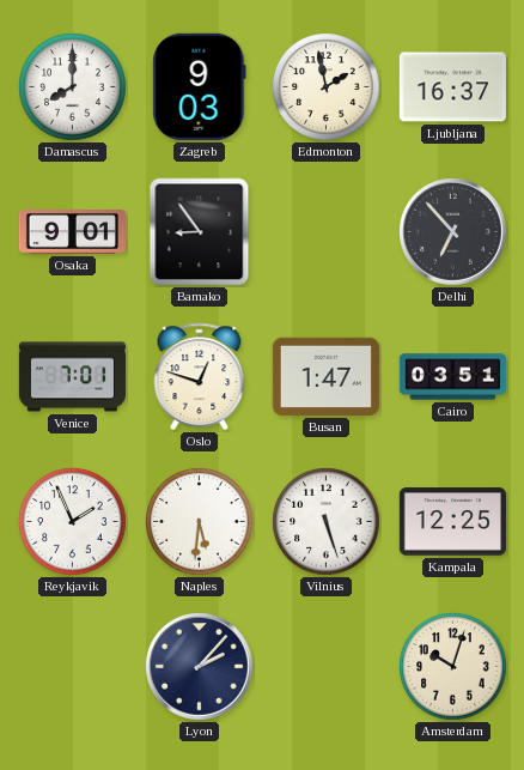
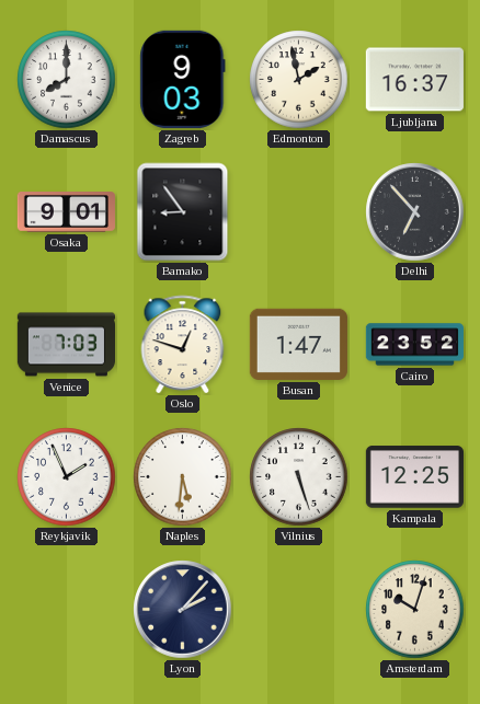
Venice: 7:01 -> 7:03 (66, 345)
Cairo: 03:51 -> 23:52 (414, 345)
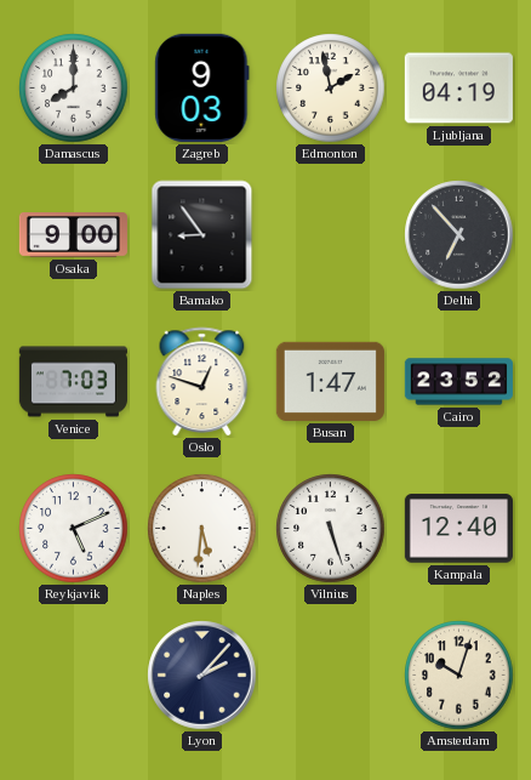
Ljubljana: 16:37 -> 04:19 (458, 89)
Osaka: 9:01 -> 9:00 (73, 235)
Reykjavik: 1:56 -> 5:11 (74, 529)
Kampala: 12:25 -> 12:40 (458, 529)
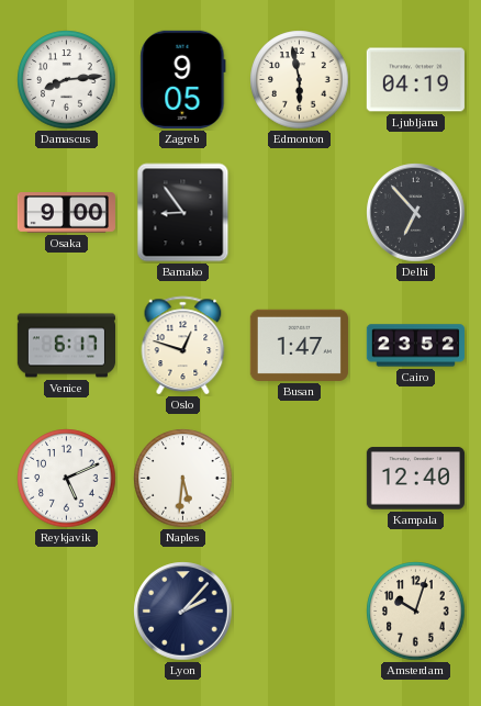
Damascus: 8:00 -> 8:14 (67, 80)
Zagreb: 9:03 -> 9:05 (183, 79)
Edmonton: 1:58 -> 5:58 (300, 80)
Venice: 7:03 -> 6:17 (66, 346)
Vilnius: 5:27 -> none (331, 529)
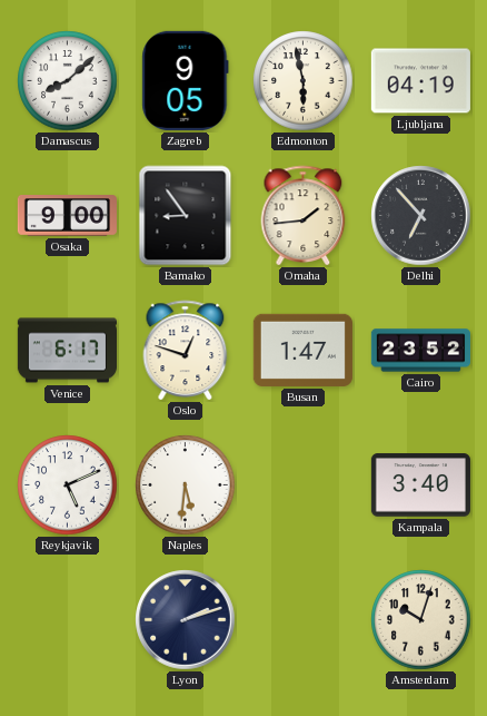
Damascus: 8:14 -> 8:08 (68, 81)
Omaha: none -> 1:44 (304, 215)
Kampala: 12:40 -> 3:40 (420, 485)
Lyon: 2:07 -> 2:12 (186, 620)
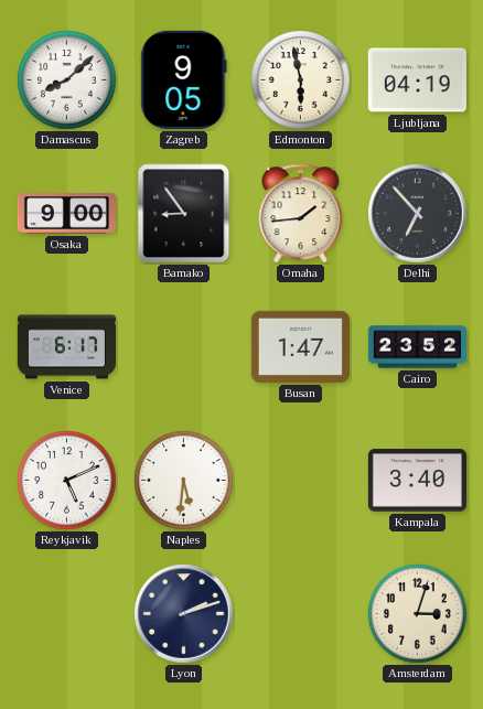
Oslo: 12:48 -> none (186, 350)
Amsterdam: 10:03 -> 3:03 (418, 614)
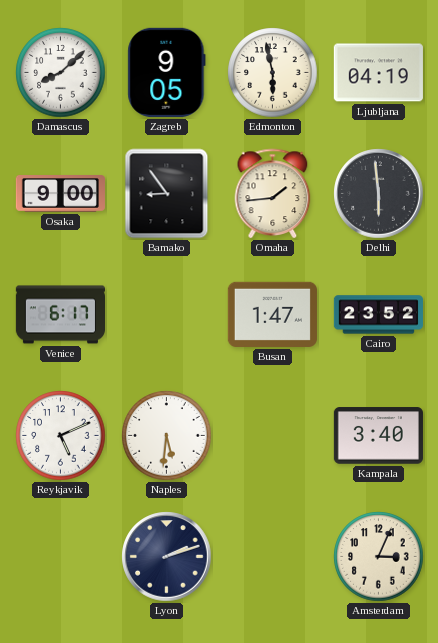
Delhi: 6:53 -> 5:59 (379, 194)
Amsterdam: 3:03 -> 3:04 (379, 557)
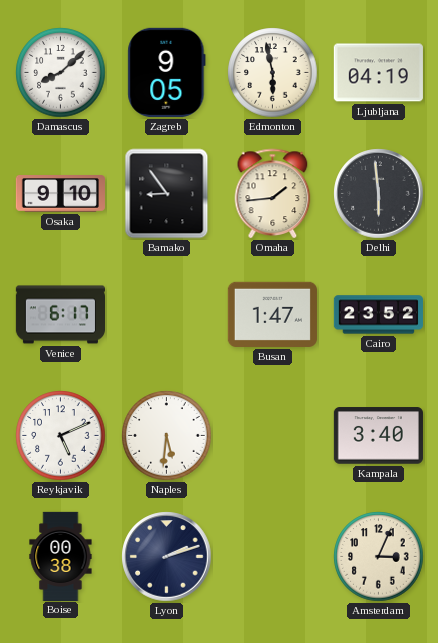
Osaka: 9:00 -> 9:10 (60, 194)
Boise: none -> 00:38 (61, 556)
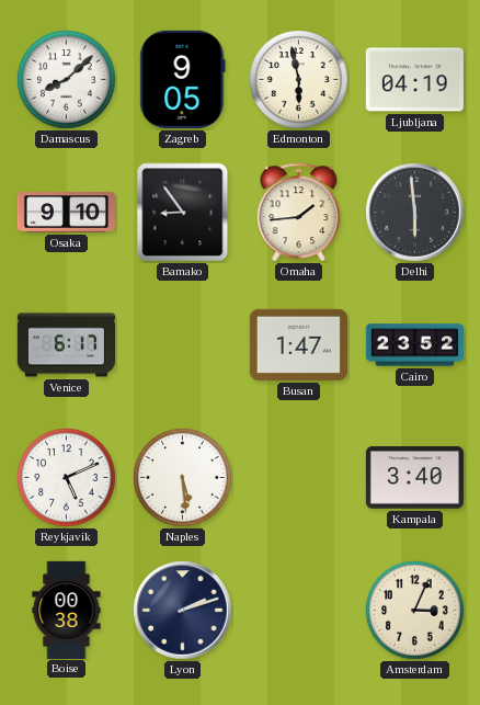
Naples: 5:31 -> 5:29 (183, 478)
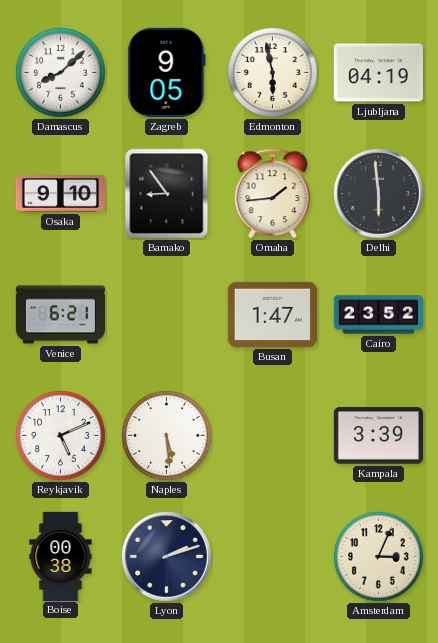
Venice: 6:17 -> 6:21 (60, 315)
Kampala: 3:40 -> 3:39 (378, 436)
